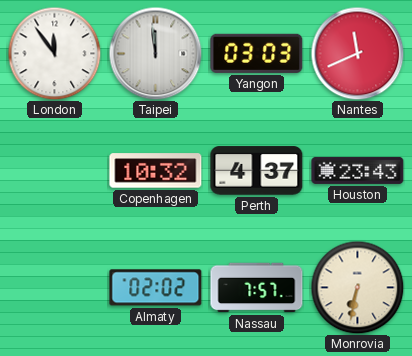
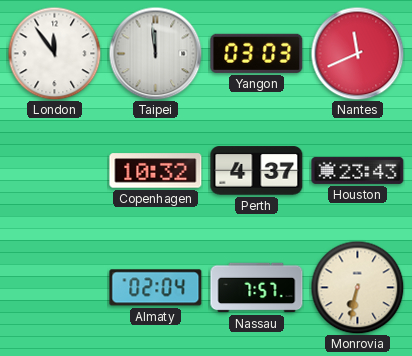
Almaty: 02:02 -> 02:04 (156, 288)
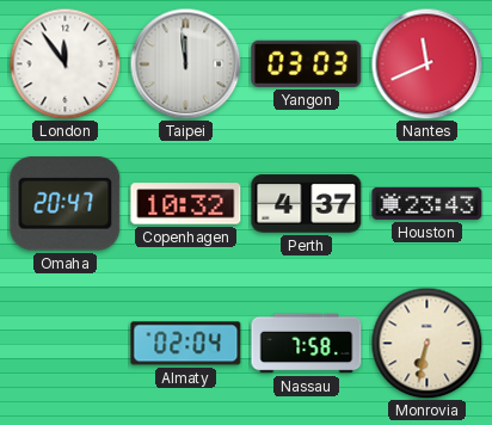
Omaha: none -> 20:47 (66, 204)
Nassau: 7:57 -> 7:58 (307, 344)
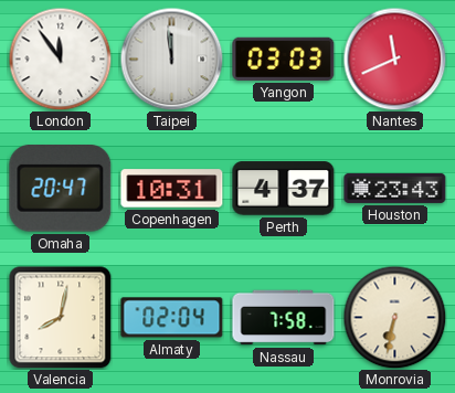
Copenhagen: 10:32 -> 10:31 (172, 189)
Valencia: none -> 8:02 (61, 318)
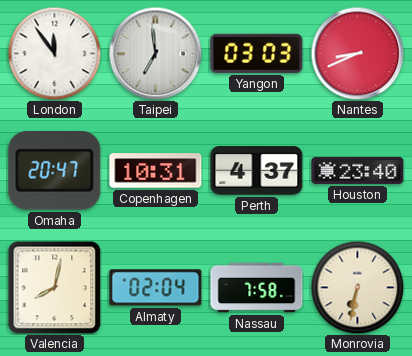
Taipei: 11:59 -> 6:59 (155, 53)
Nantes: 11:41 -> 8:41 (357, 53)
Houston: 23:43 -> 23:40 (358, 170)
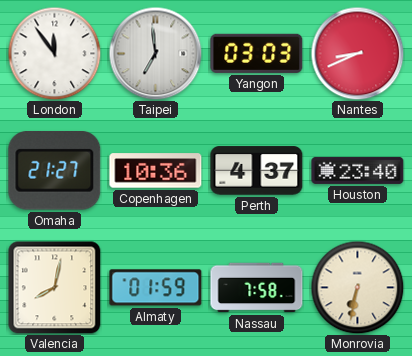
Omaha: 20:47 -> 21:27 (55, 171)
Copenhagen: 10:31 -> 10:36 (156, 171)
Almaty: 02:04 -> 01:59 (156, 288)
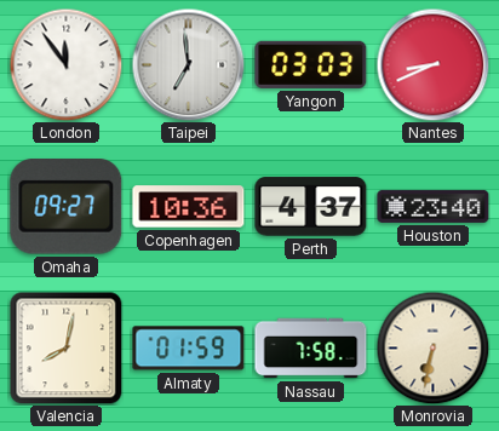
Omaha: 21:27 -> 09:27 (67, 207)
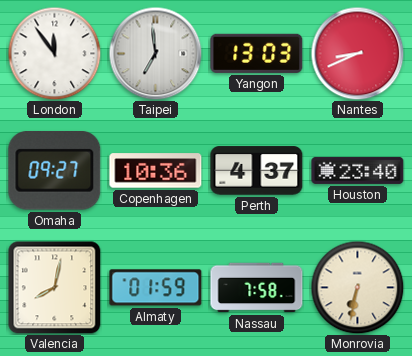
Yangon: 03:03 -> 13:03 (257, 53)
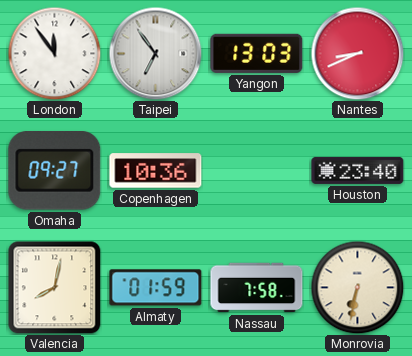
Taipei: 6:59 -> 6:54 (155, 53)
Perth: 4:37 -> none (257, 171)
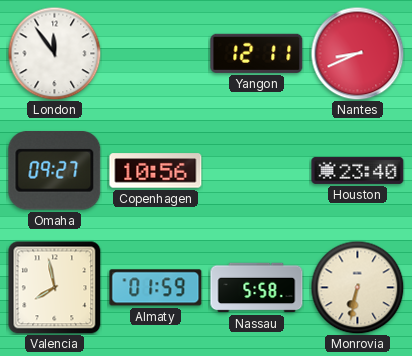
Taipei: 6:54 -> none (155, 53)
Yangon: 13:03 -> 12:11 (257, 53)
Copenhagen: 10:36 -> 10:56 (156, 171)
Valencia: 8:02 -> 7:58 (55, 288)
Nassau: 7:58 -> 5:58 (257, 288)
